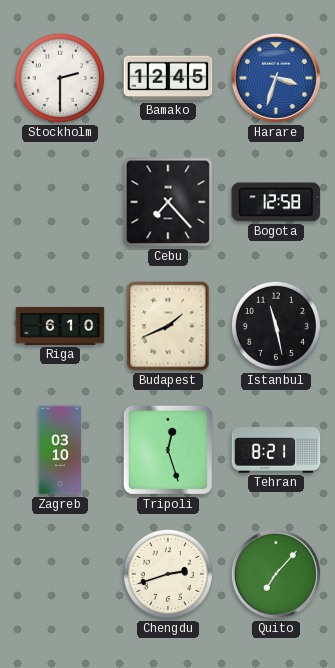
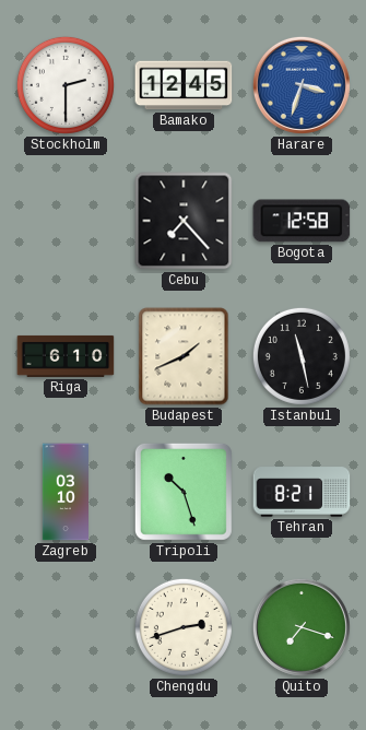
Tripoli: 12:27 -> 10:27 (184, 492)
Quito: 7:07 -> 7:18 (302, 627)
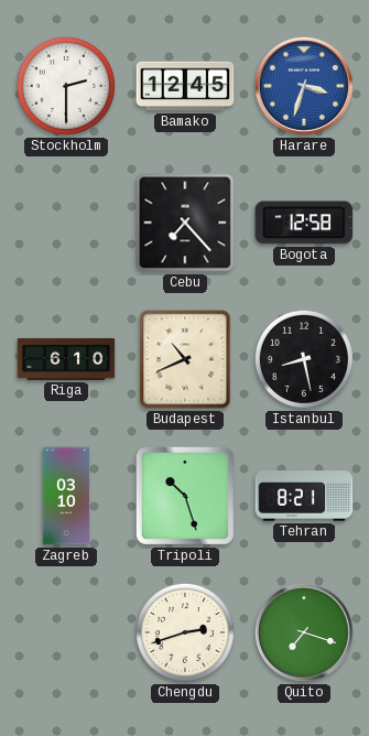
Budapest: 1:41 -> 10:41 (185, 359)
Istanbul: 11:28 -> 8:28 (304, 359)
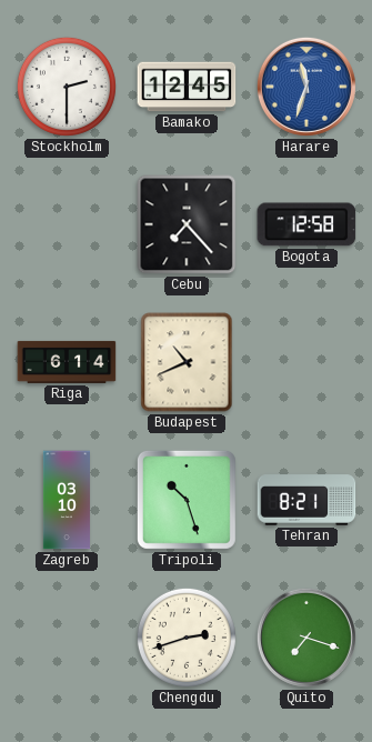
Harare: 3:33 -> 11:33 (306, 87)
Riga: 6:10 -> 6:14 (67, 362)
Istanbul: 8:28 -> none (304, 359)
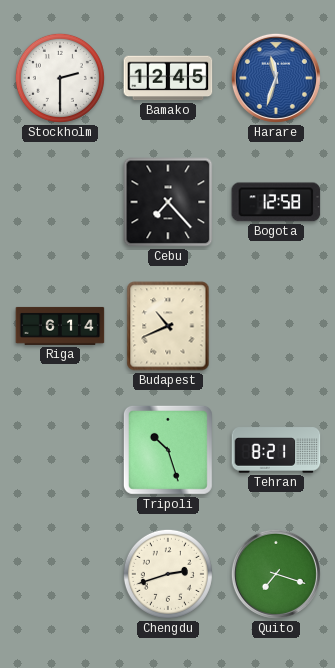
Zagreb: 03:10 -> none (66, 500)
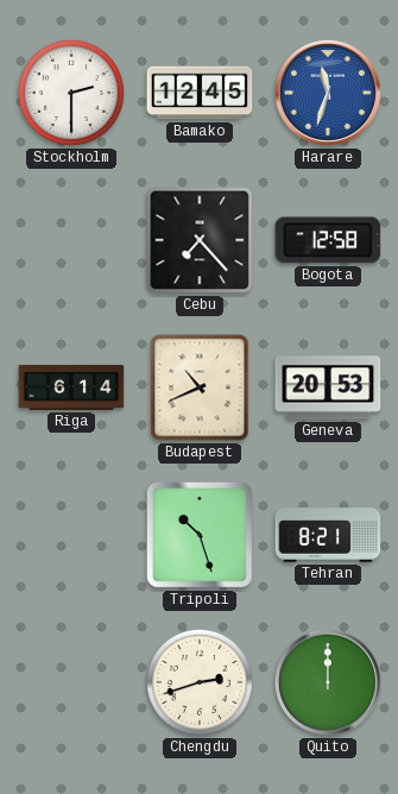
Geneva: none -> 20:53 (328, 387)
Quito: 7:18 -> 12:00 (328, 682)
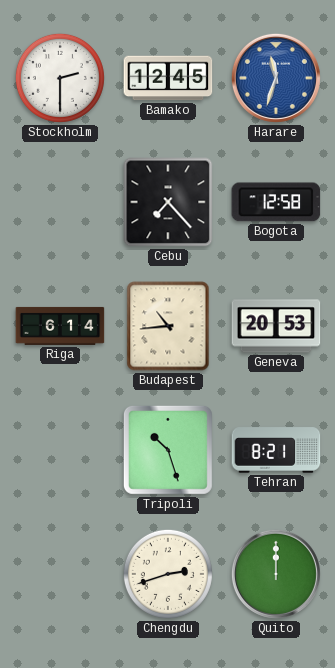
Budapest: 10:41 -> 10:44 (168, 326)
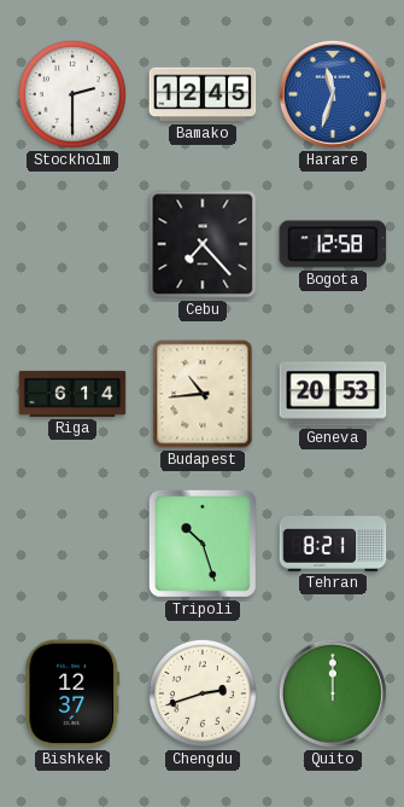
Bishkek: none -> 12:37 (72, 693)
